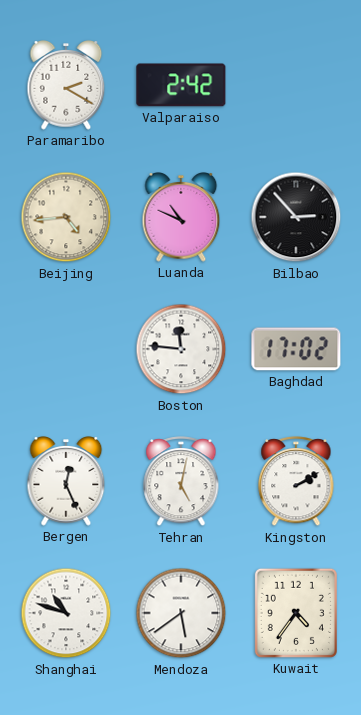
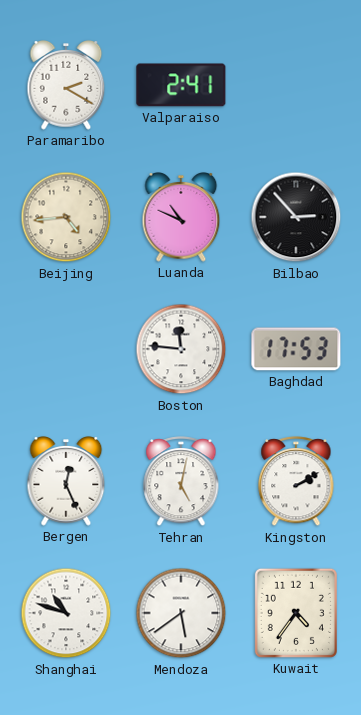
Valparaiso: 2:42 -> 2:41 (181, 85)
Baghdad: 17:02 -> 17:53 (296, 349)
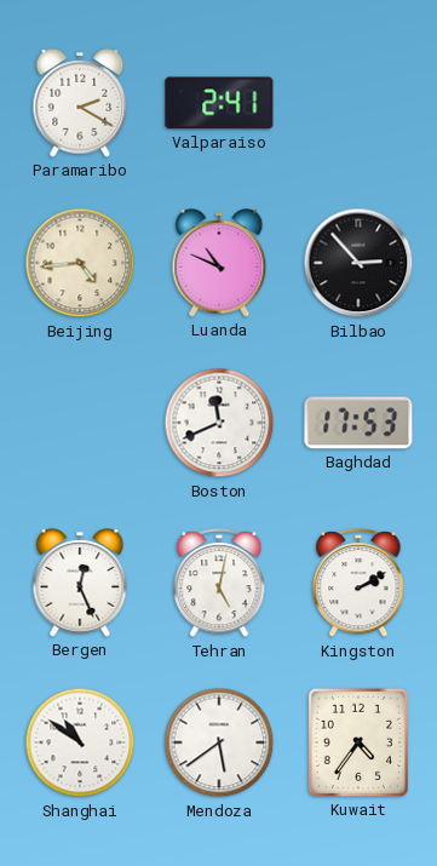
Boston: 11:46 -> 11:41 (219, 423)
Shanghai: 10:48 -> 10:51 (80, 742)
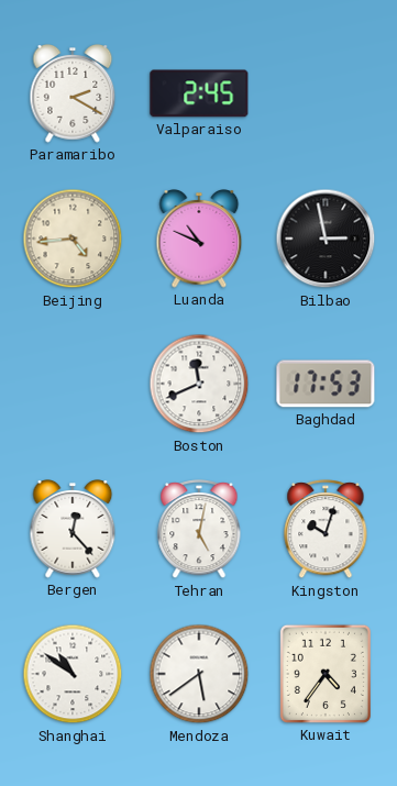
Valparaiso: 2:41 -> 2:45 (199, 93)
Bilbao: 2:53 -> 2:58 (326, 239)
Bergen: 12:26 -> 12:23 (73, 530)
Kingston: 2:10 -> 10:03 (326, 530)
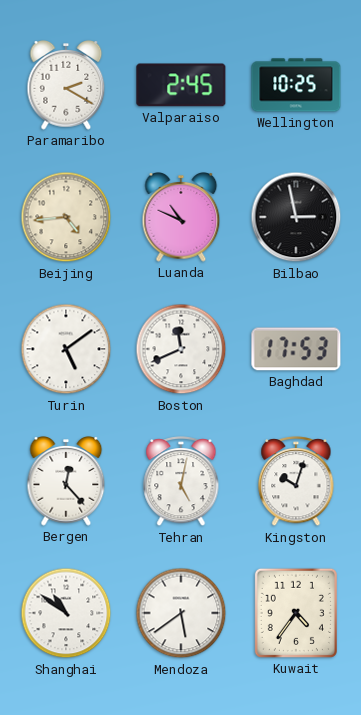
Wellington: none -> 10:25 (296, 85)
Turin: none -> 5:09 (66, 349)
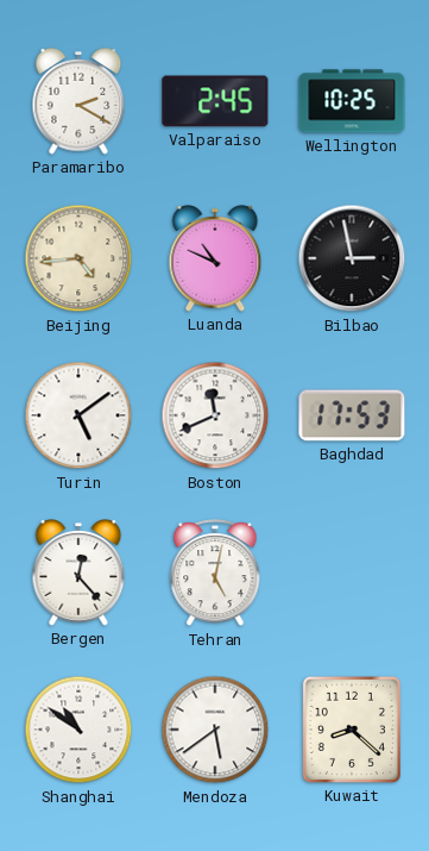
Kingston: 10:03 -> none (296, 482)
Kuwait: 4:36 -> 8:22 (352, 730)
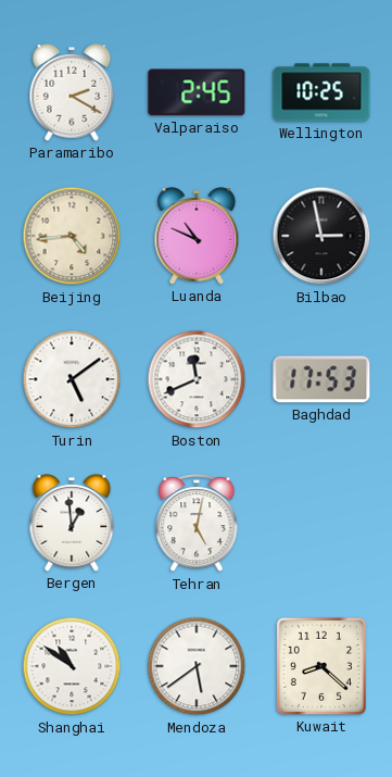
Bergen: 12:23 -> 12:59 (72, 524)
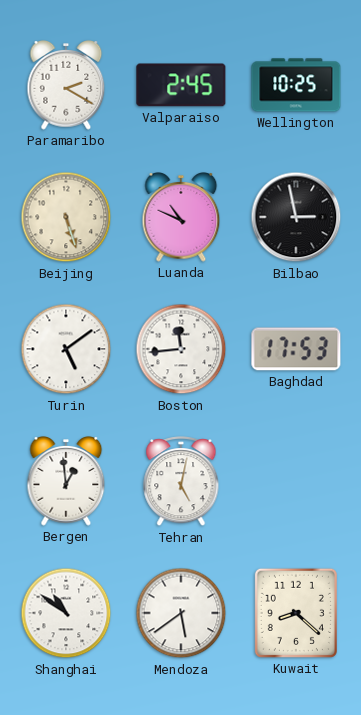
Beijing: 4:44 -> 5:27 (66, 217)
Boston: 11:41 -> 11:44 (181, 349)
